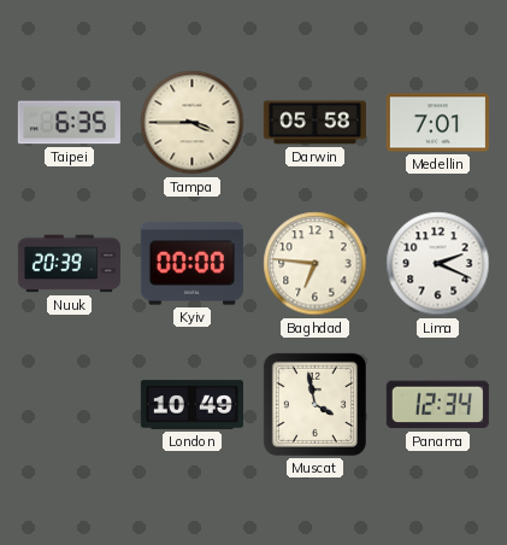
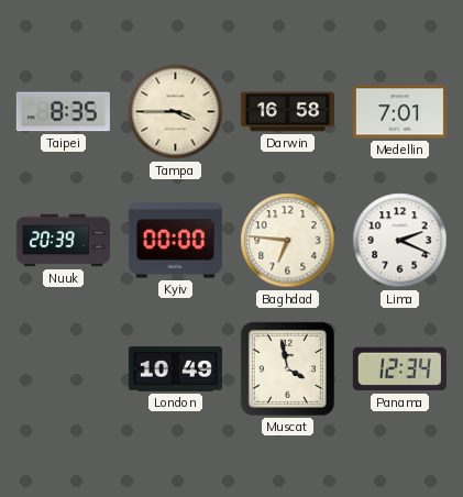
Taipei: 6:35 -> 8:35 (63, 112)
Darwin: 05:58 -> 16:58 (287, 112)
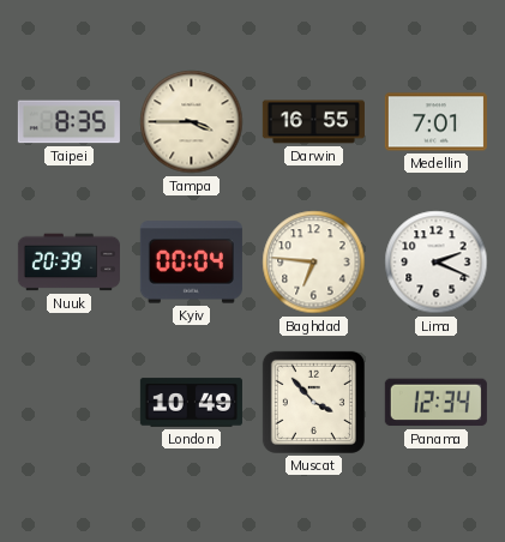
Darwin: 16:58 -> 16:55 (313, 122)
Kyiv: 00:00 -> 00:04 (191, 263)
Muscat: 3:58 -> 3:53 (313, 402)
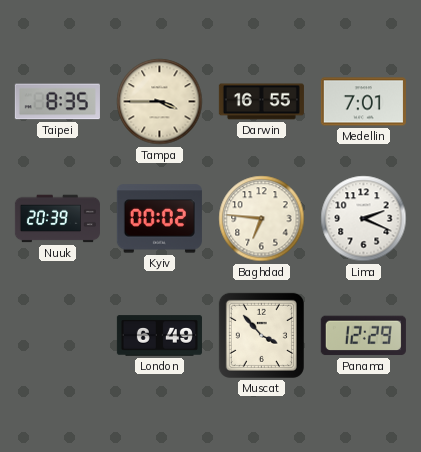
Kyiv: 00:04 -> 00:02 (159, 219)
London: 10:49 -> 6:49 (159, 336)
Panama: 12:34 -> 12:29 (363, 336)
